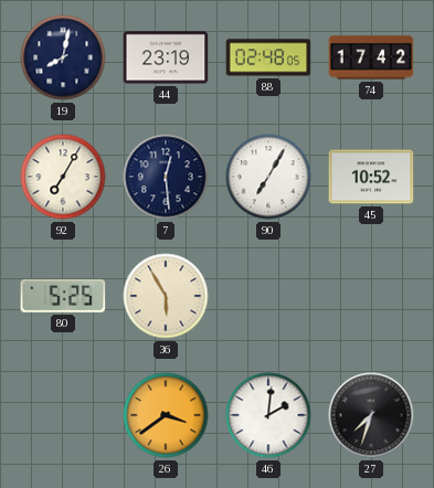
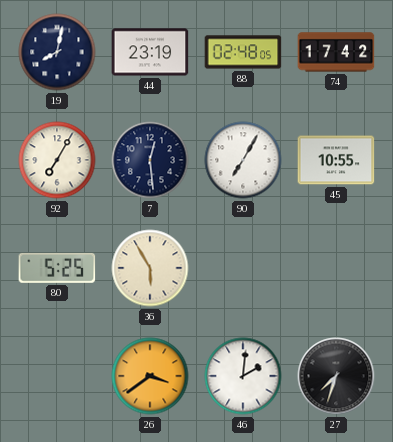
45: 10:52 -> 10:55 (336, 160)
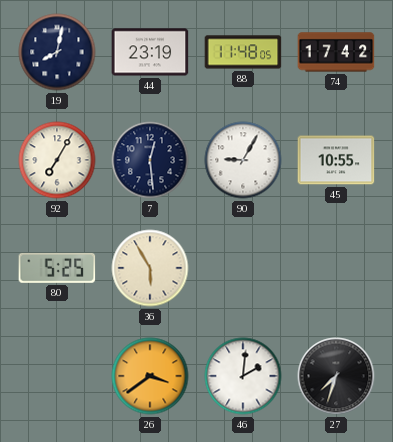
88: 02:48 -> 11:48 (243, 52)
90: 7:05 -> 9:05 (243, 160)
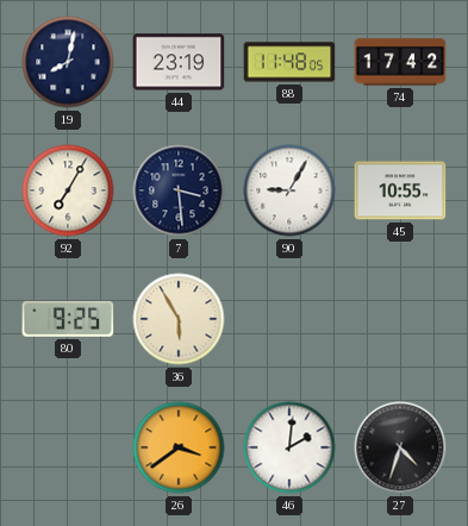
7: 12:29 -> 3:29 (179, 190)
80: 5:25 -> 9:25 (68, 319)
27: 7:33 -> 4:33 (400, 447)
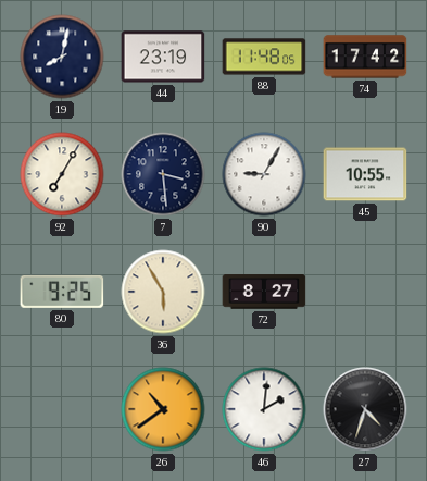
72: none -> 8:27 (264, 292)
26: 3:39 -> 10:39 (163, 409)
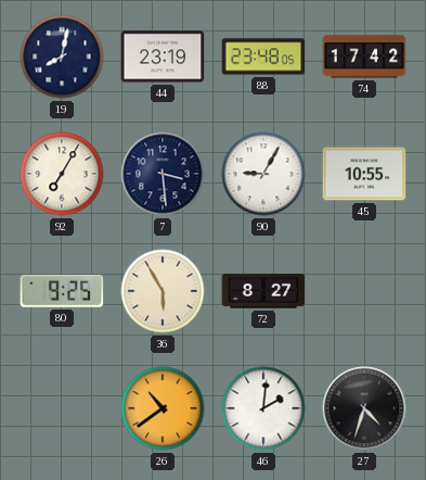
88: 11:48 -> 23:48 (263, 56)
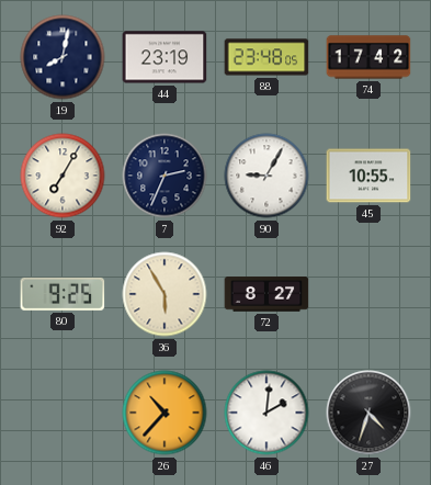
7: 3:29 -> 2:34 (165, 176)
26: 10:39 -> 10:37 (165, 413)
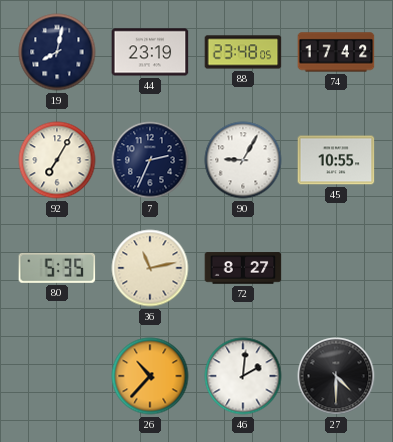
80: 9:25 -> 5:35 (57, 268)
36: 5:55 -> 11:13 (150, 268)
27: 4:33 -> 4:30 (336, 376)
